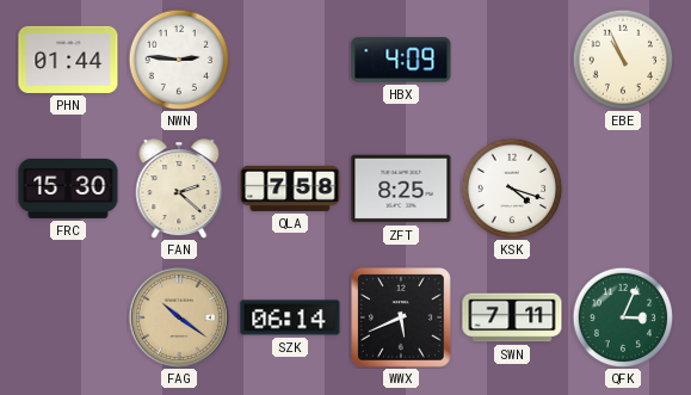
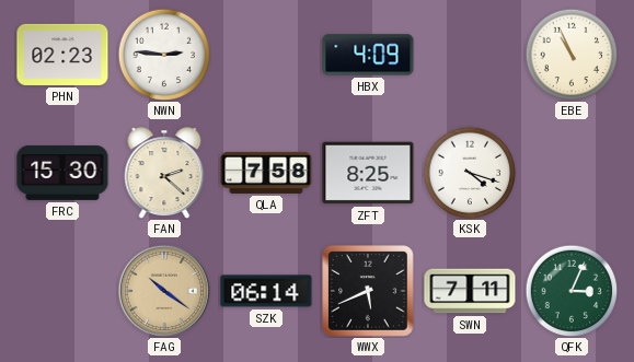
PHN: 01:44 -> 02:23 (62, 55)
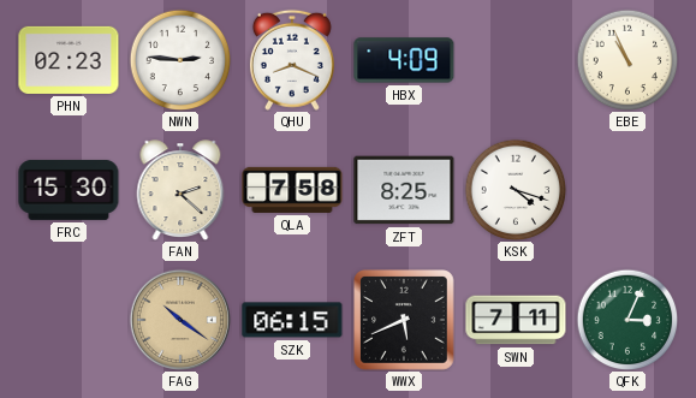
QHU: none -> 8:19 (292, 60)
SZK: 06:14 -> 06:15 (292, 320)
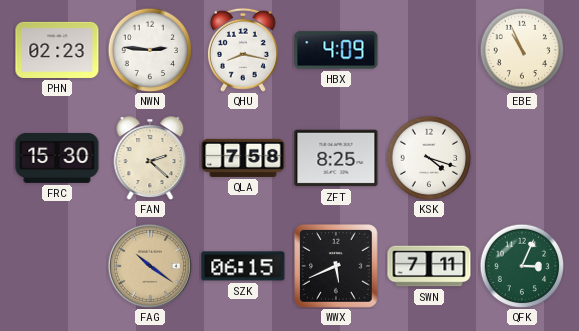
QHU: 8:19 -> 8:17 (243, 50)
